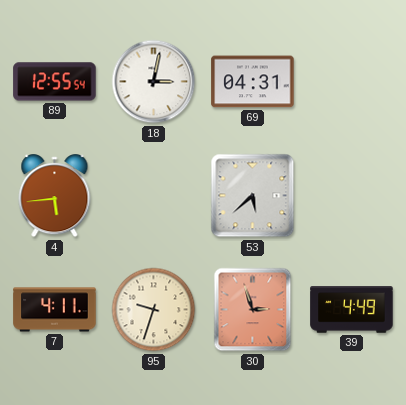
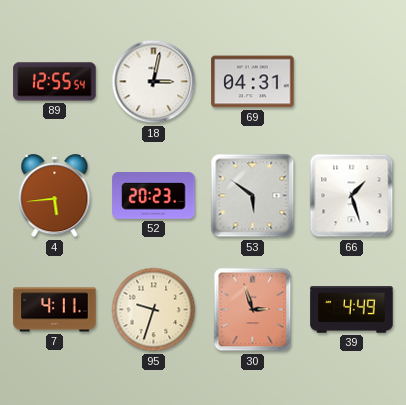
52: none -> 20:23 (154, 196)
53: 5:38 -> 5:51 (253, 196)
66: none -> 1:27 (352, 196)
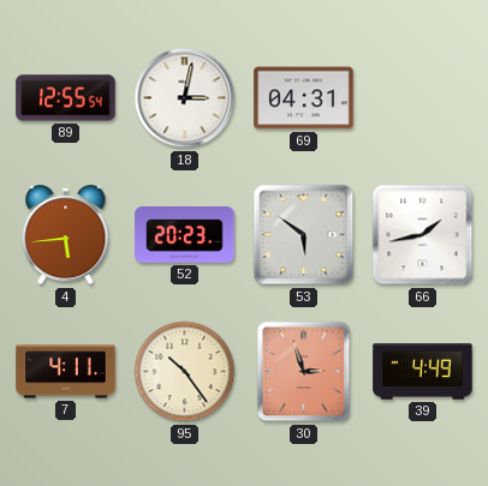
66: 1:27 -> 1:43 (423, 235)
95: 9:33 -> 10:24 (185, 372)
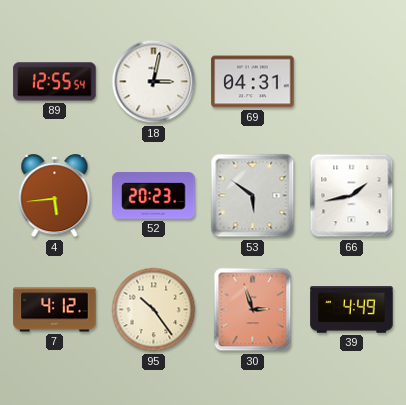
7: 4:11 -> 4:12 (55, 310)
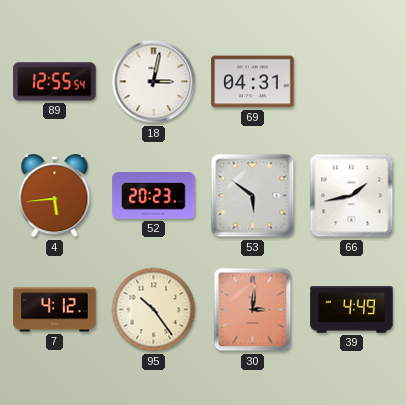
30: 2:57 -> 3:01 (253, 310)
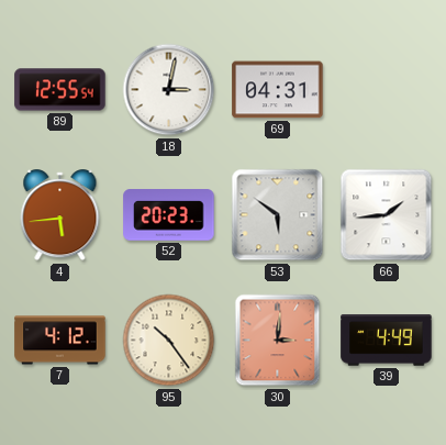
66: 1:43 -> 1:44 (387, 215)
